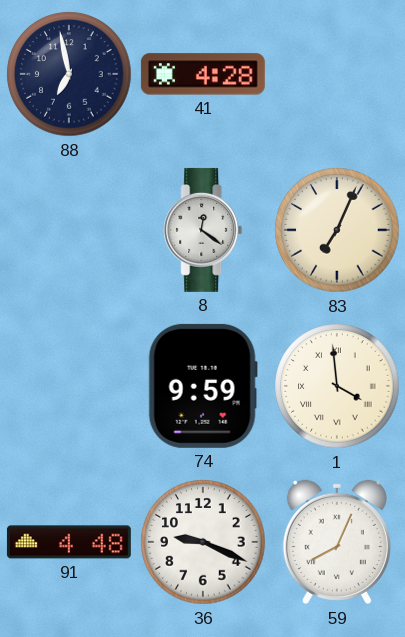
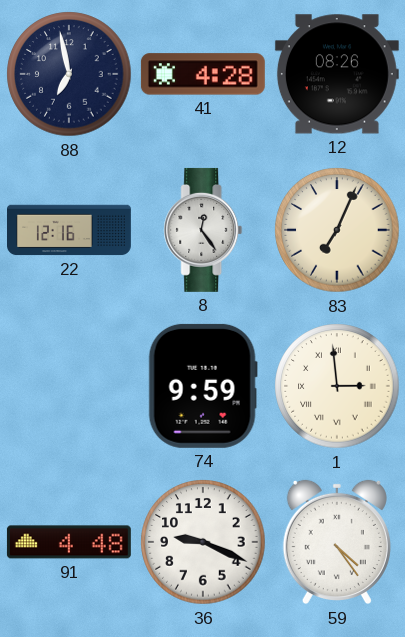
12: none -> 08:26 (337, 74)
22: none -> 12:16 (70, 230)
8: 12:21 -> 12:24 (203, 230)
1: 3:59 -> 2:59 (337, 386)
59: 8:04 -> 4:24 (337, 542)
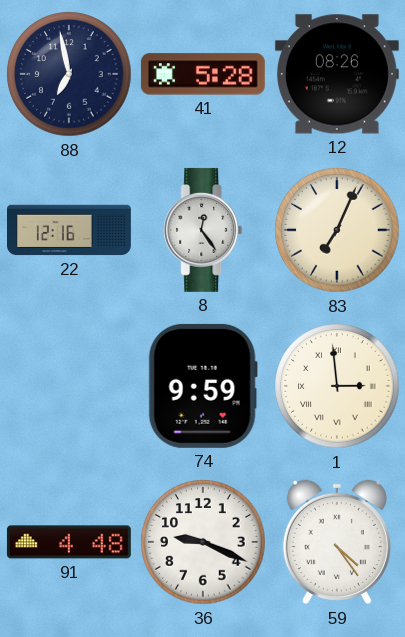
41: 4:28 -> 5:28 (203, 74)
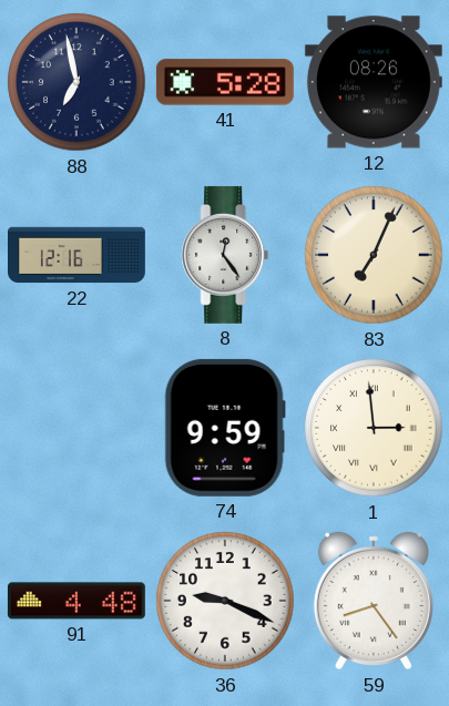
59: 4:24 -> 8:24 (374, 601)
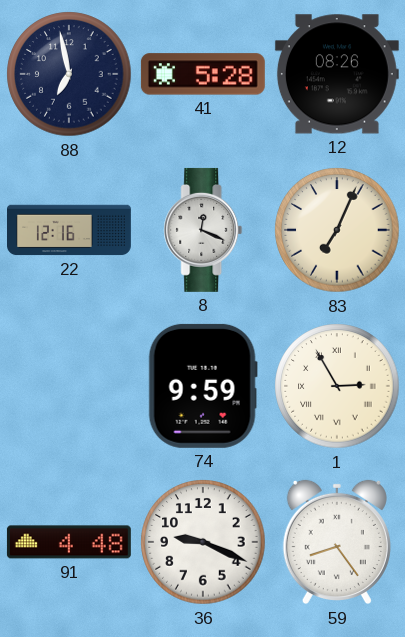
8: 12:24 -> 12:19 (203, 230)
1: 2:59 -> 2:55 (337, 386)
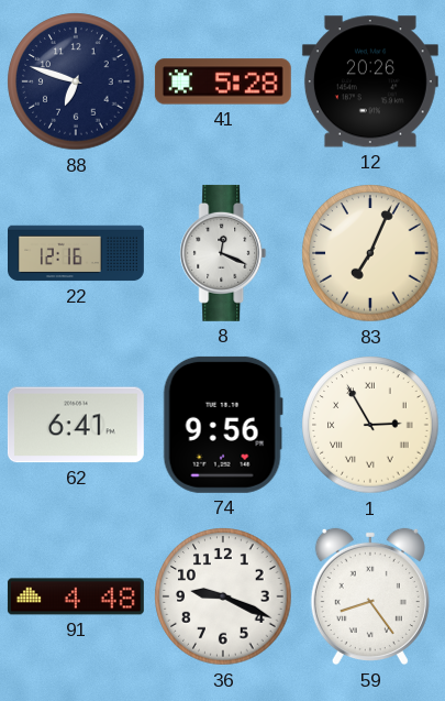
88: 6:58 -> 6:48 (76, 81)
12: 08:26 -> 20:26 (370, 81)
62: none -> 6:41 (76, 425)
74: 9:59 -> 9:56 (223, 425)
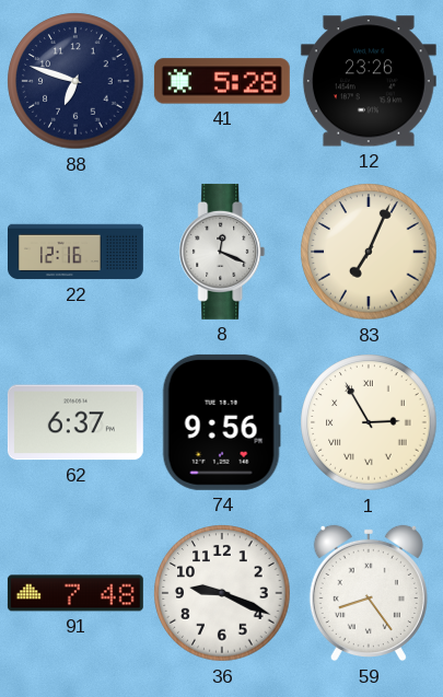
12: 20:26 -> 23:26 (369, 81)
62: 6:41 -> 6:37 (75, 422)
91: 4:48 -> 7:48 (75, 593)
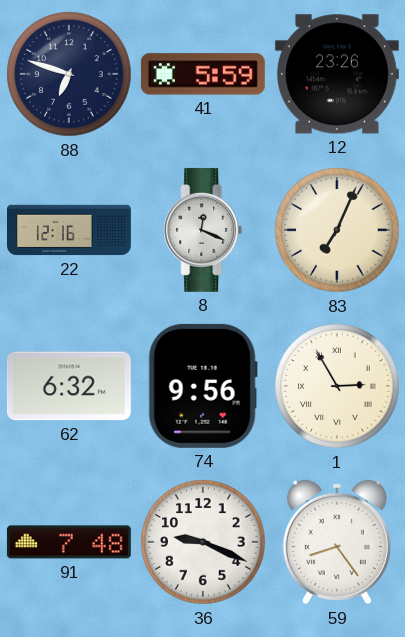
41: 5:28 -> 5:59 (203, 74)
62: 6:37 -> 6:32 (69, 386)
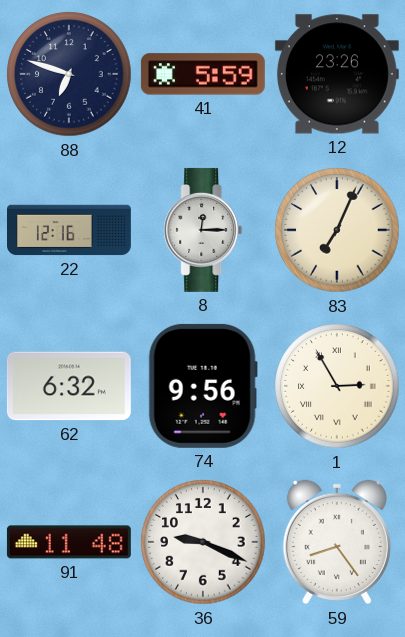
8: 12:19 -> 12:15 (203, 230)
91: 7:48 -> 11:48 (69, 542)
